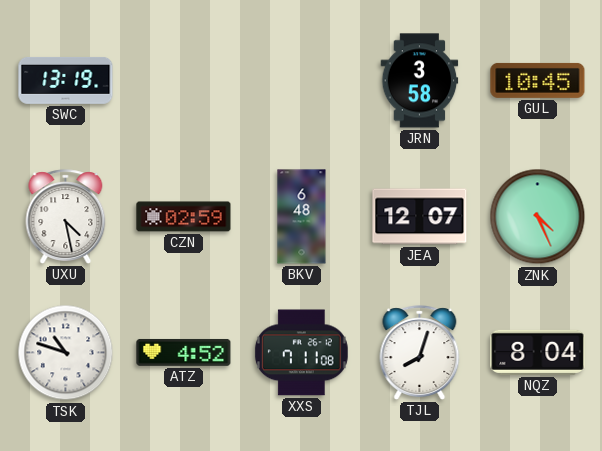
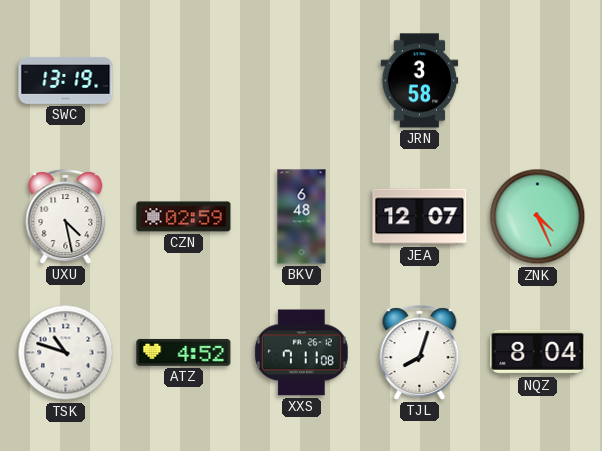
GUL: 10:45 -> none (538, 80)
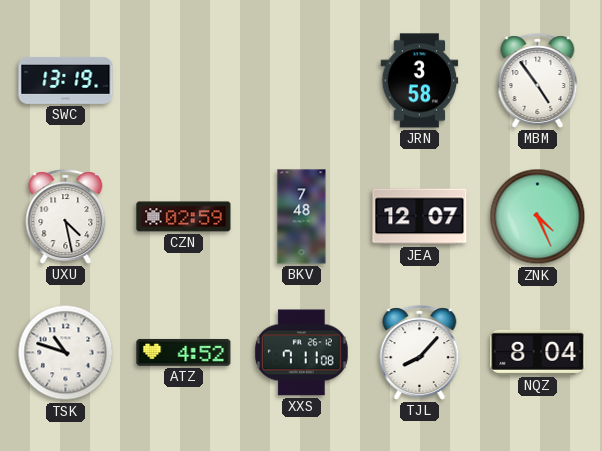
MBM: none -> 4:54 (538, 81)
BKV: 6:48 -> 7:48 (302, 217)
TJL: 8:03 -> 8:07 (420, 353)
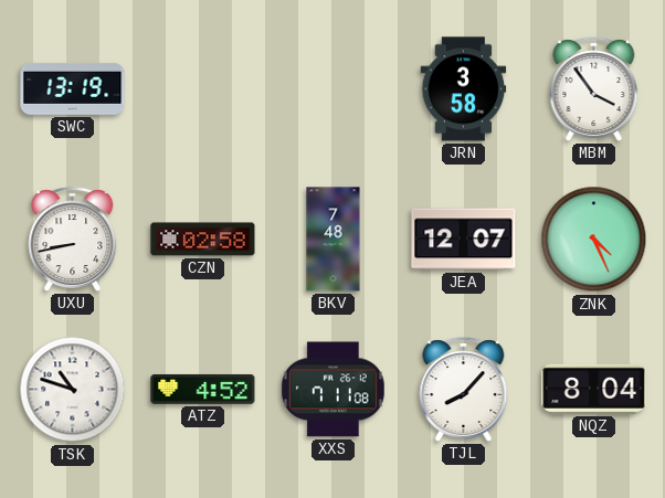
MBM: 4:54 -> 3:54 (594, 89)
UXU: 4:28 -> 8:43 (73, 240)
CZN: 02:59 -> 02:58 (203, 240)
